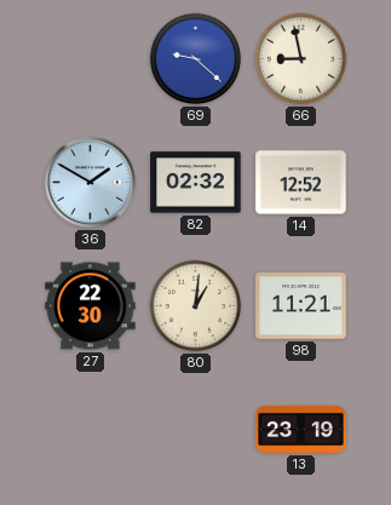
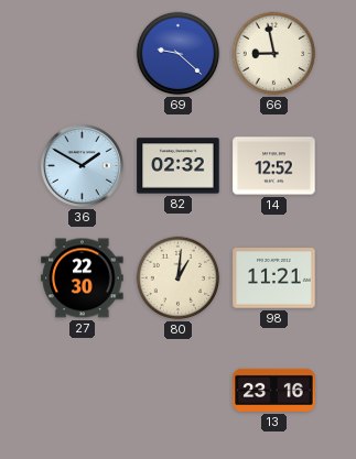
13: 23:19 -> 23:16 (274, 390)
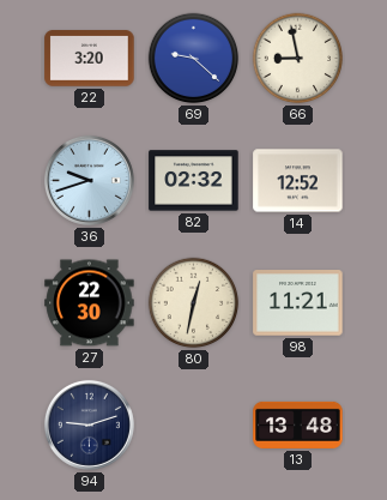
22: none -> 3:20 (90, 59)
36: 1:50 -> 9:42 (89, 180)
80: 1:01 -> 12:32 (194, 303)
94: none -> 9:12 (89, 424)
13: 23:16 -> 13:48 (298, 424)
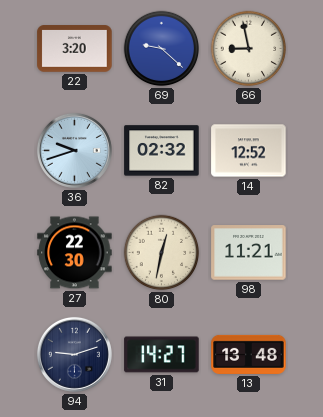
31: none -> 14:27 (162, 355)
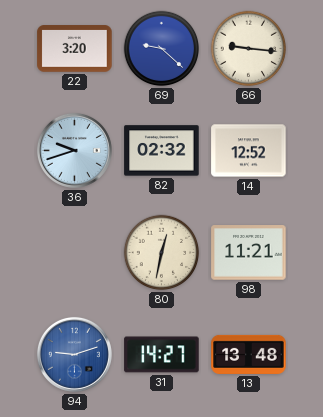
66: 8:58 -> 9:16 (249, 49)
27: 22:30 -> none (75, 253)
94 dial: navy -> blue (74, 354)
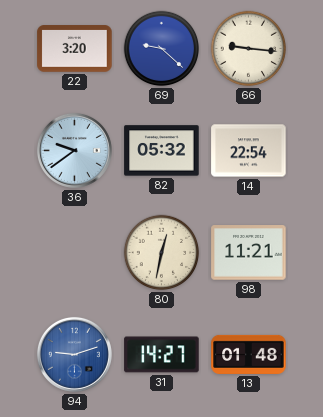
36: 9:42 -> 9:39 (74, 150)
82: 02:32 -> 05:32 (162, 151)
14: 12:52 -> 22:54 (249, 151)
13: 13:48 -> 01:48 (249, 354)
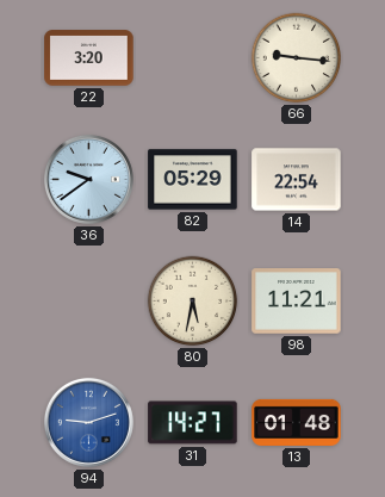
69: 9:22 -> none (162, 49)
82: 05:32 -> 05:29 (193, 180)
80: 12:32 -> 5:32 (193, 302)
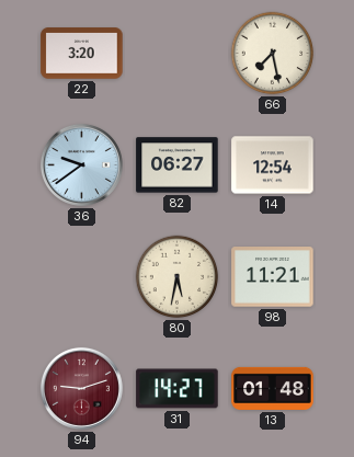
66: 9:16 -> 7:28 (273, 54)
82: 05:29 -> 06:27 (178, 165)
14: 22:54 -> 12:54 (273, 165)
94 dial: blue -> burgundy (81, 388)
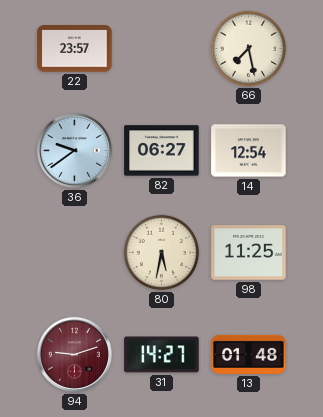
22: 3:20 -> 23:57 (75, 49)
98: 11:21 -> 11:25 (249, 253)
